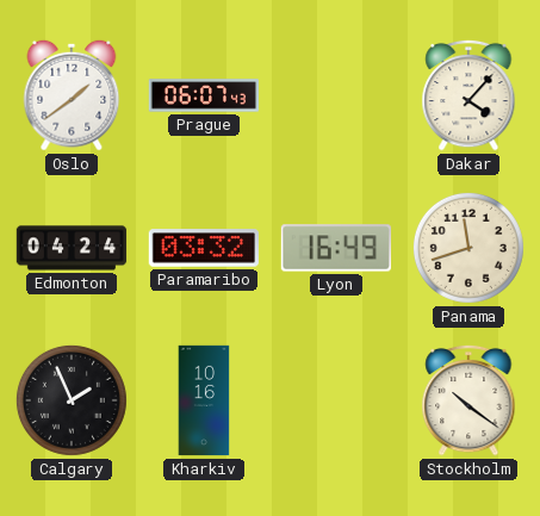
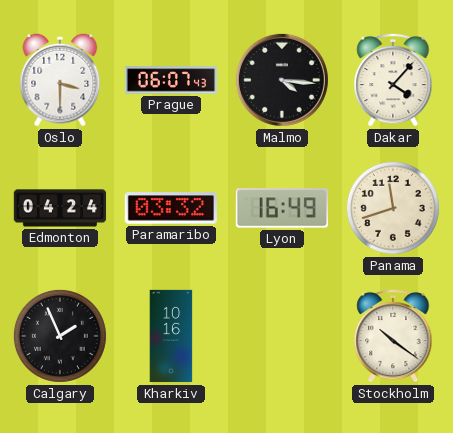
Oslo: 1:39 -> 3:30 (60, 80)
Malmo: none -> 4:16 (282, 80)
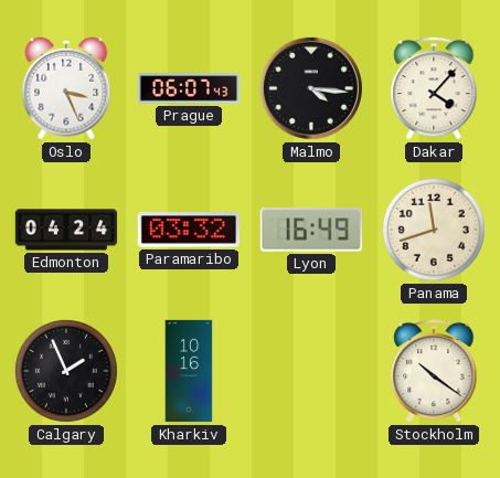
Oslo: 3:30 -> 3:26 (66, 88)
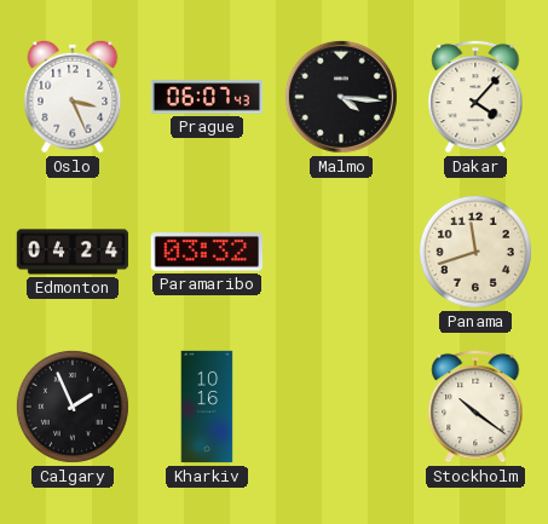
Lyon: 16:49 -> none (311, 230)
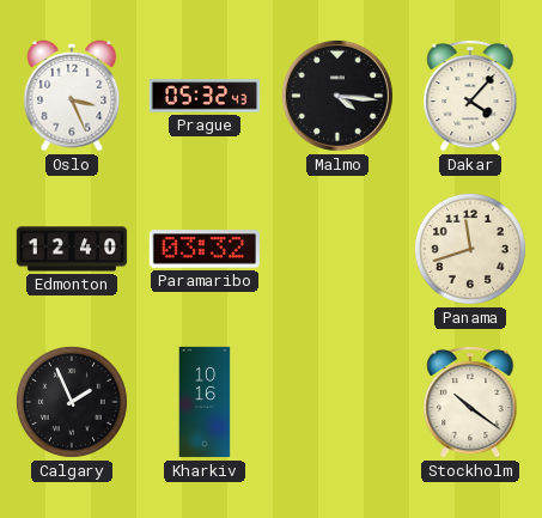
Prague: 06:07 -> 05:32 (205, 96)
Edmonton: 04:24 -> 12:40 (72, 249)
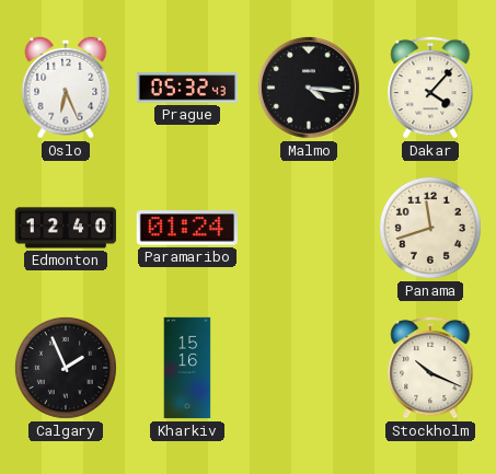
Oslo: 3:26 -> 6:26 (66, 88)
Paramaribo: 03:32 -> 01:24 (186, 228)
Kharkiv: 10:16 -> 15:16 (187, 368)
Stockholm: 10:21 -> 10:19 (430, 368)
